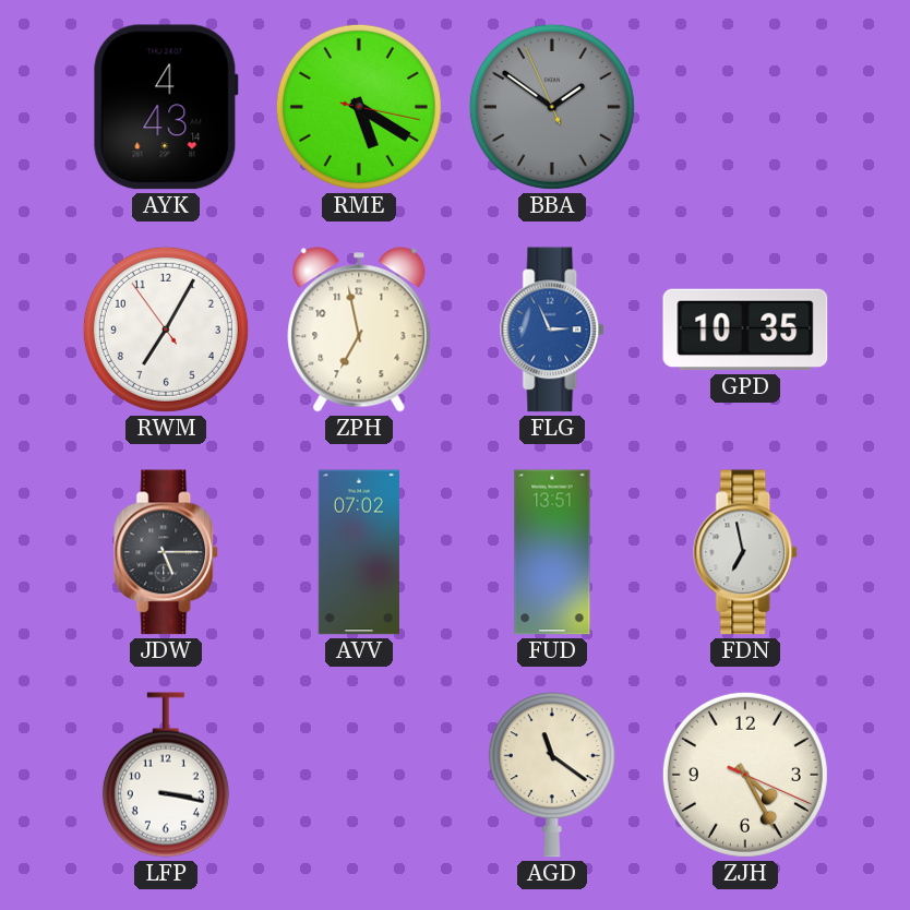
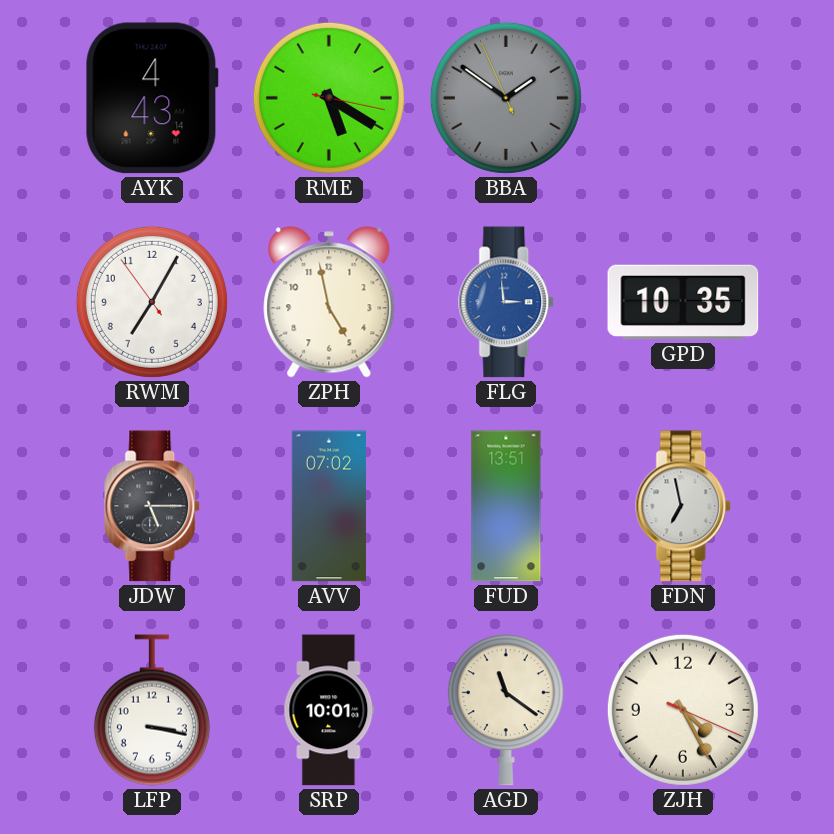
ZPH: 6:58 -> 4:58 (329, 302)
FLG: 2:56 -> 2:59 (507, 302)
SRP: none -> 10:01 (329, 710)
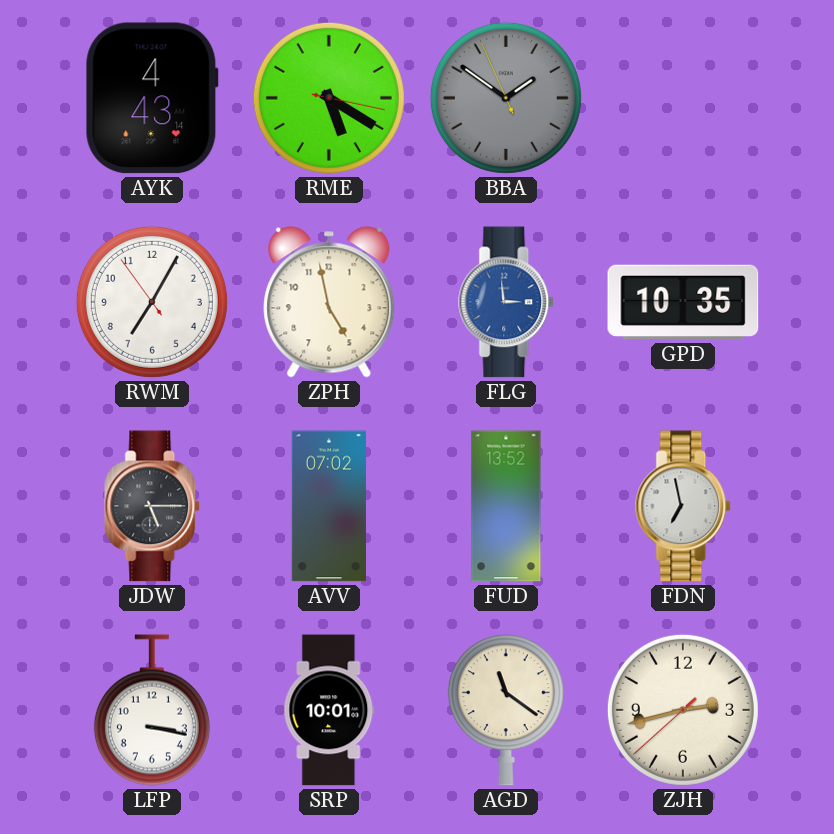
FUD: 13:51 -> 13:52 (506, 506)
ZJH: 4:25 -> 2:42 (683, 710)
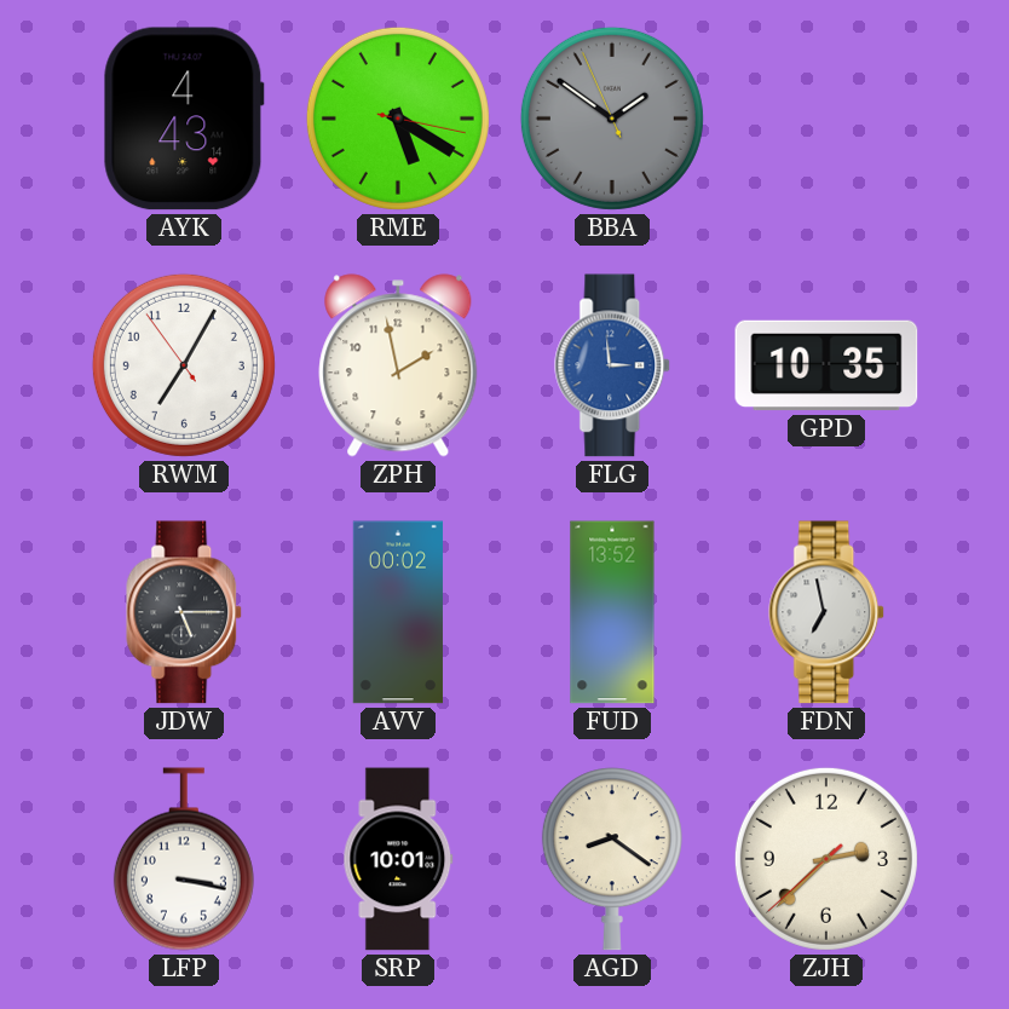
ZPH: 4:58 -> 1:58 (398, 365)
AVV: 07:02 -> 00:02 (398, 612)
AGD: 11:21 -> 8:21 (612, 859)
ZJH: 2:42 -> 2:37 (826, 859)
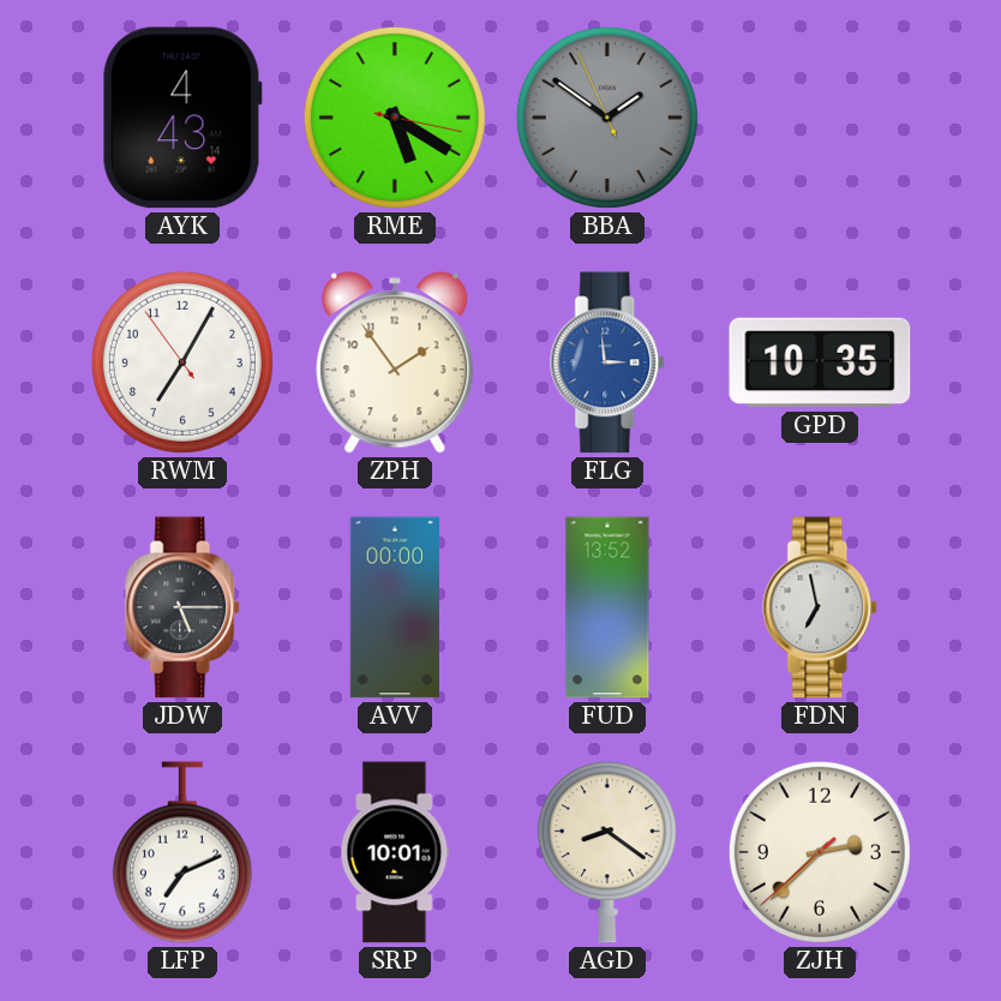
ZPH: 1:58 -> 1:54 (395, 362)
AVV: 00:02 -> 00:00 (395, 607)
LFP: 3:17 -> 7:11 (182, 852)
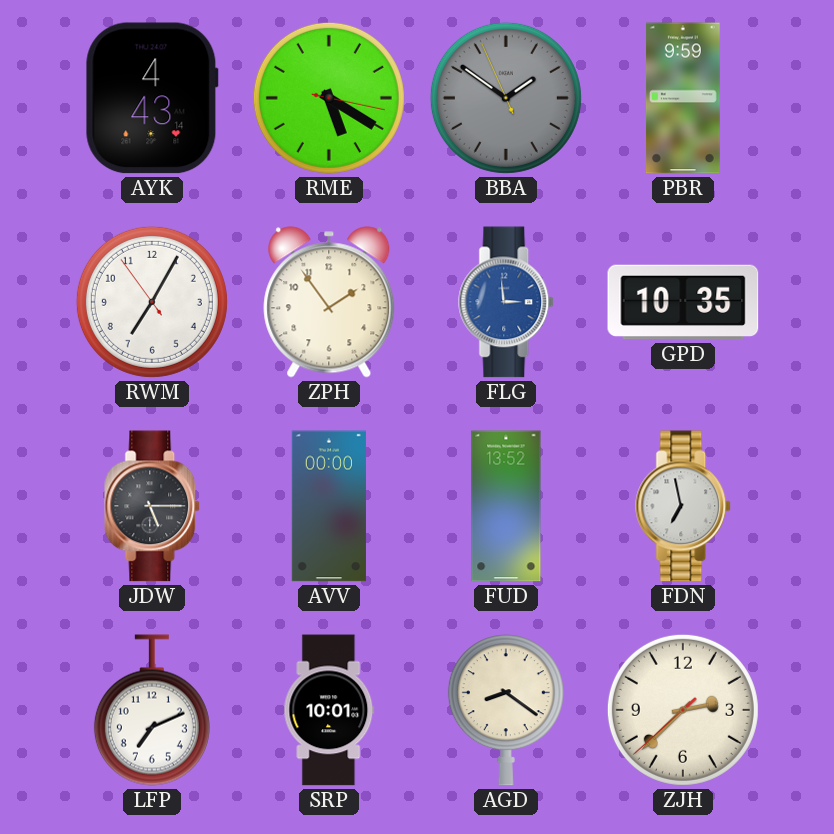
PBR: none -> 9:59 (683, 98)
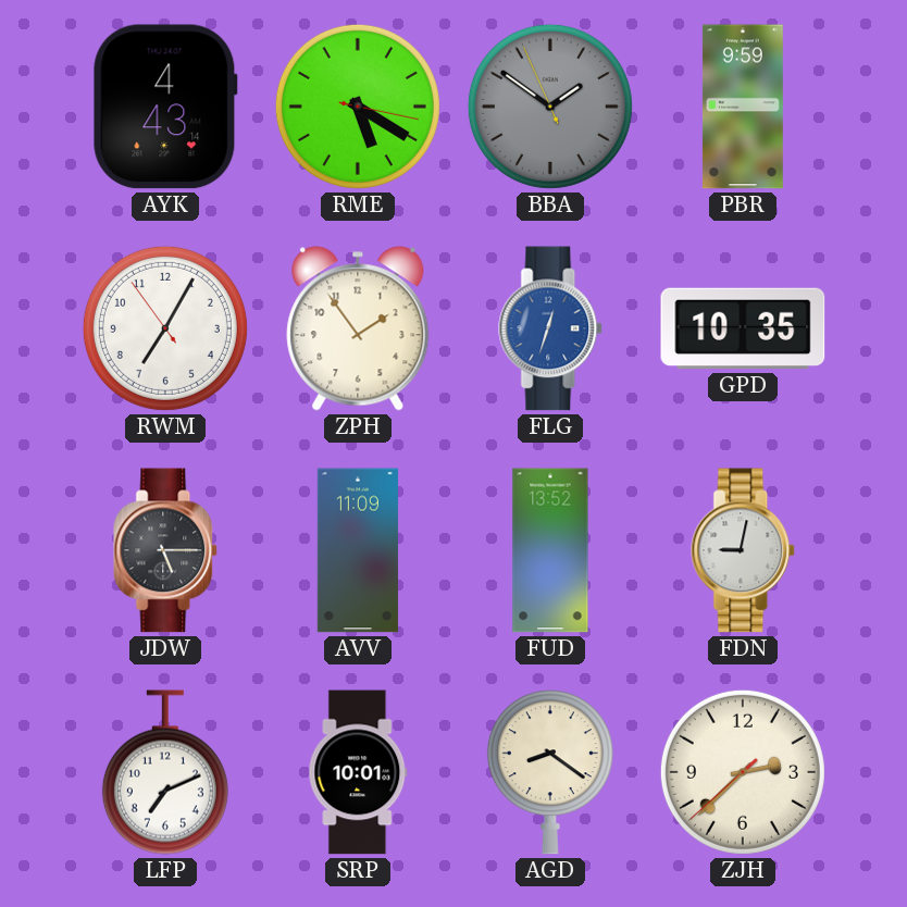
FLG: 2:59 -> 12:33 (551, 328)
AVV: 00:00 -> 11:09 (358, 550)
FDN: 6:58 -> 9:02 (744, 550)
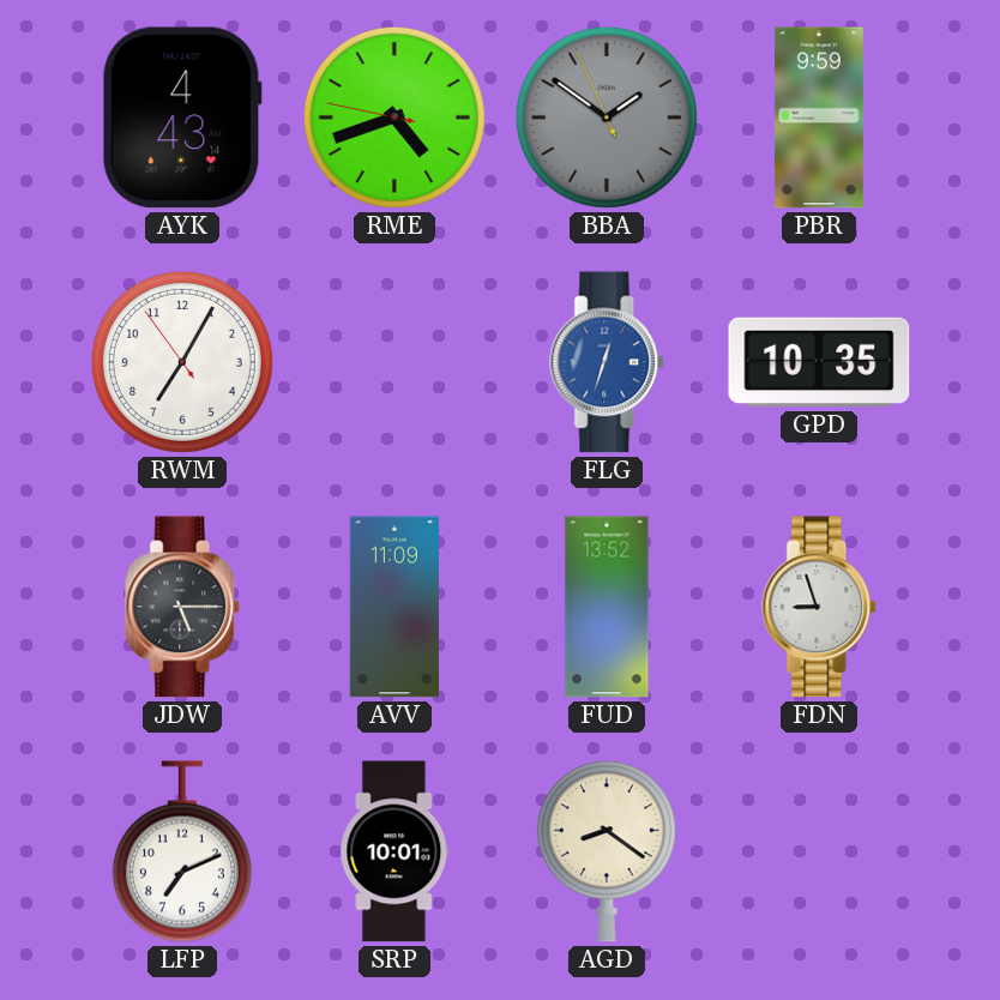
RME: 5:20 -> 4:41 (394, 118)
ZPH: 1:54 -> none (358, 328)
FDN: 9:02 -> 8:57 (820, 607)
ZJH: 2:37 -> none (743, 772)
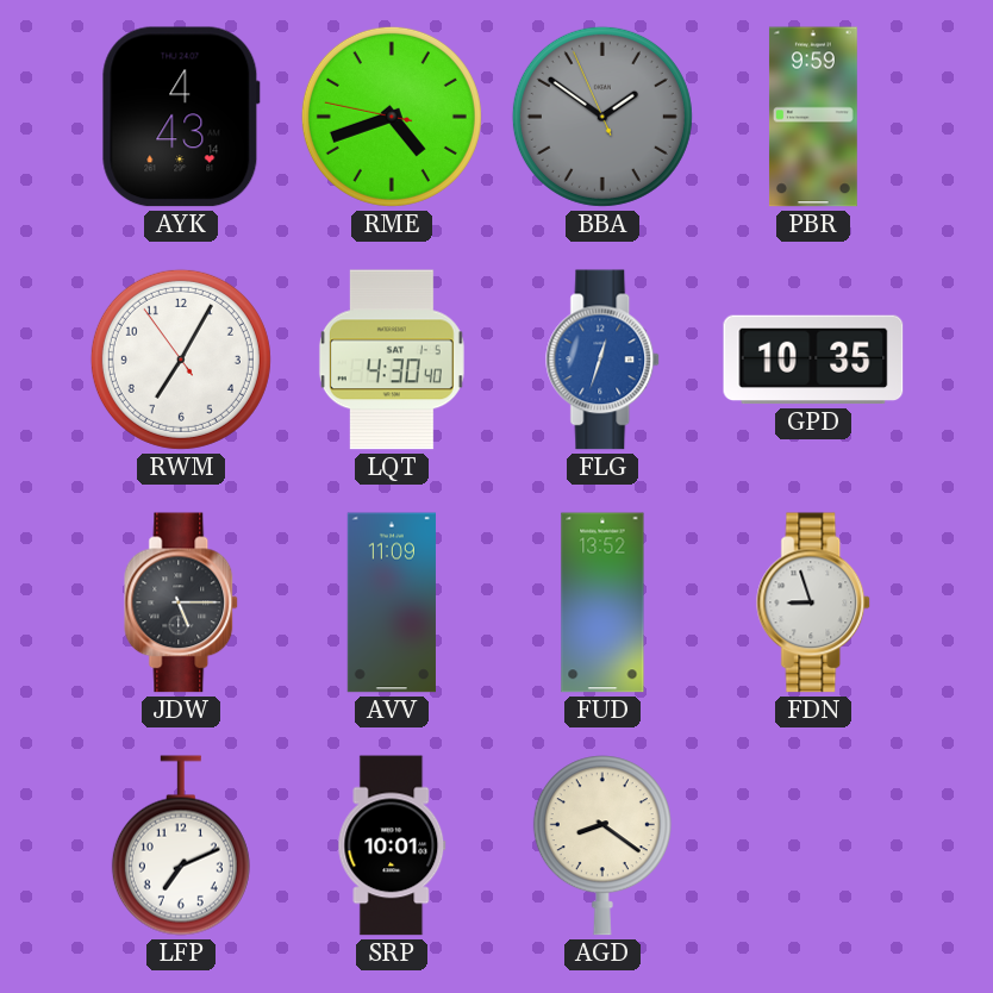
LQT: none -> 4:30 (392, 360)
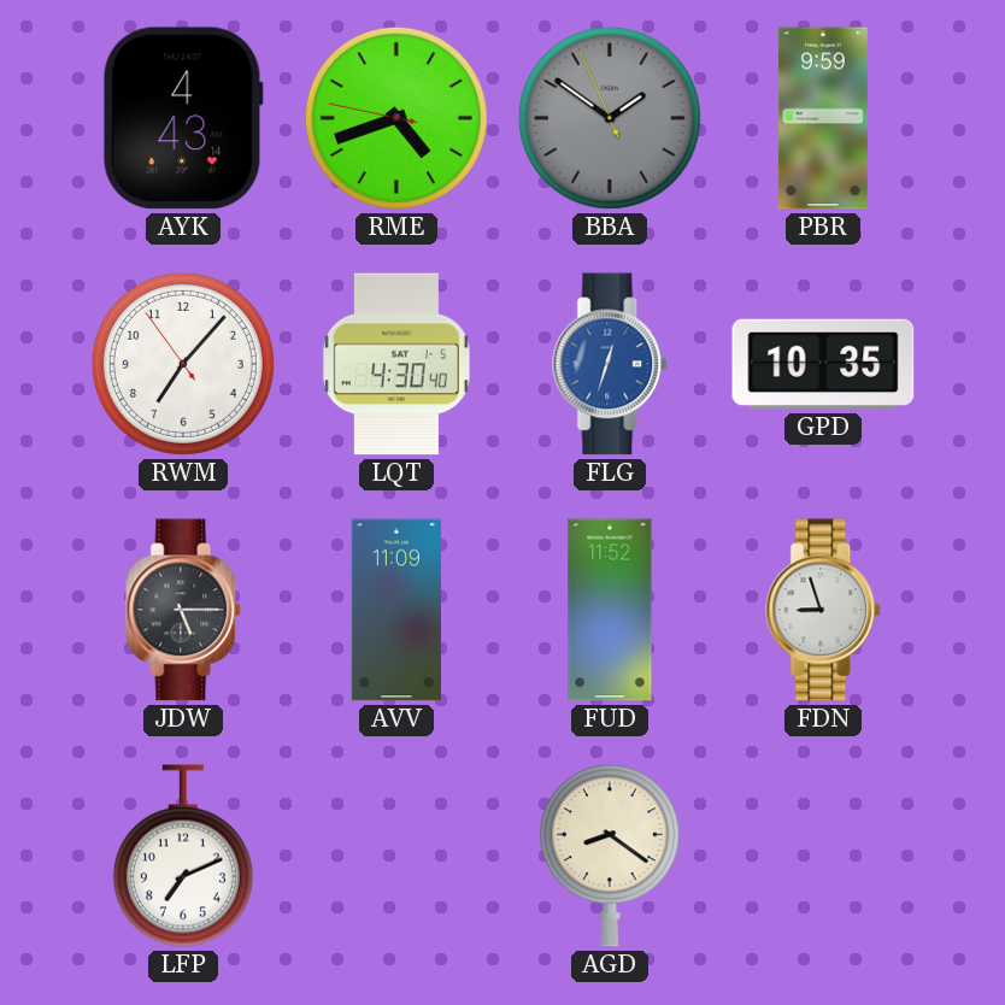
RWM: 7:04 -> 7:06 (183, 364)
FUD: 13:52 -> 11:52 (610, 610)
SRP: 10:01 -> none (392, 845)
